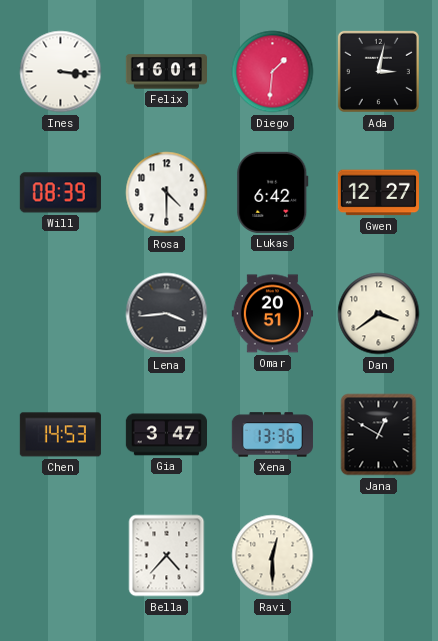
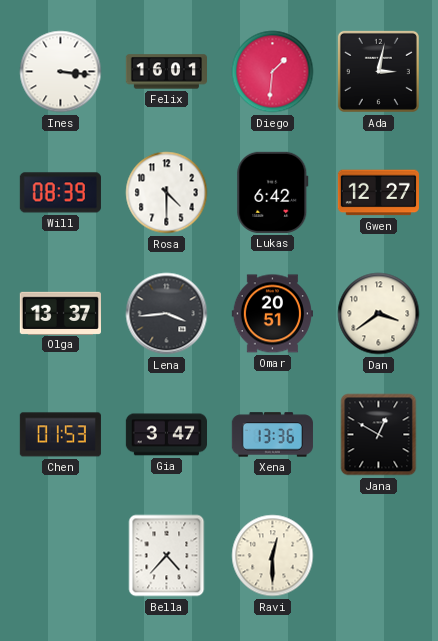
Olga: none -> 13:37 (60, 313)
Chen: 14:53 -> 01:53 (60, 435)
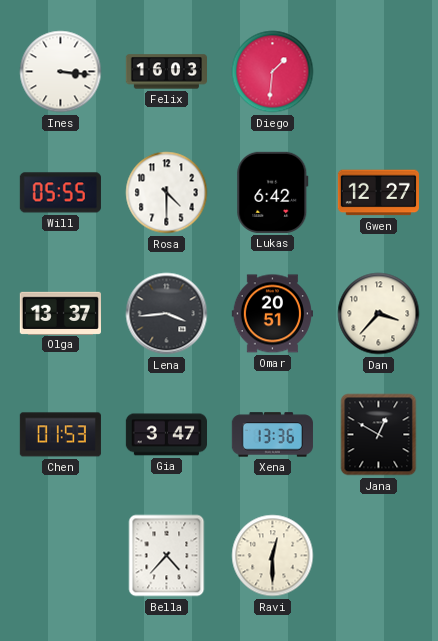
Felix: 16:01 -> 16:03 (166, 72)
Ada: 3:02 -> none (378, 71)
Will: 08:39 -> 05:55 (60, 193)
Dan: 3:39 -> 3:37 (379, 314)
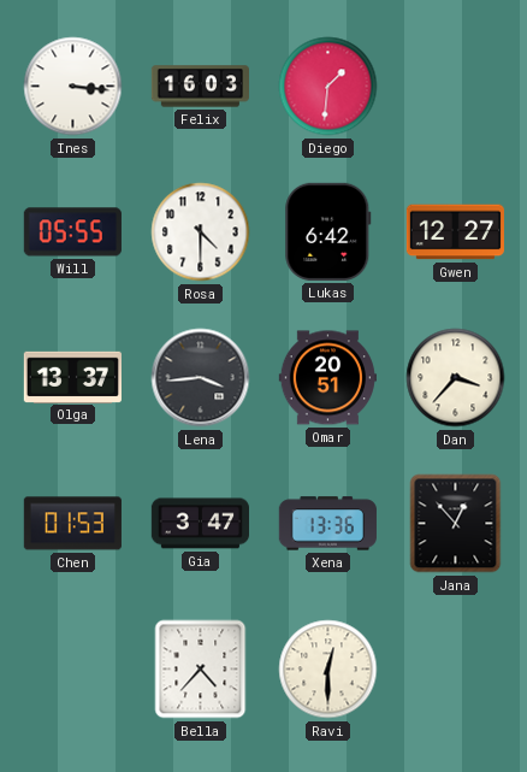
Jana: 12:50 -> 12:53 (456, 524)
